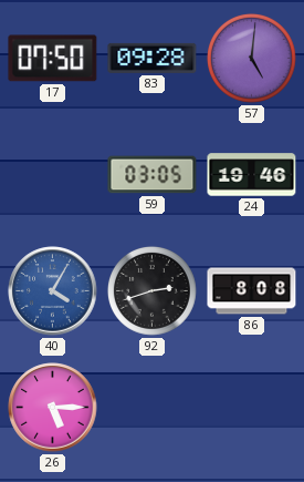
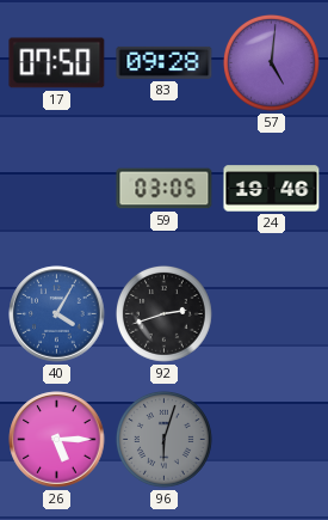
86: 8:08 -> none (252, 291)
96: none -> 6:03 (165, 440)
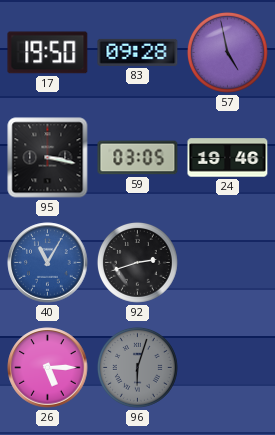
17: 07:50 -> 19:50 (48, 53)
57: 5:01 -> 4:58 (228, 53)
95: none -> 3:17 (48, 158)
40: 4:05 -> 11:05 (48, 263)
